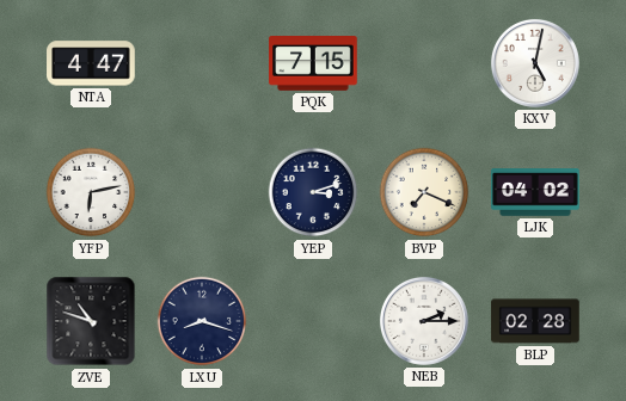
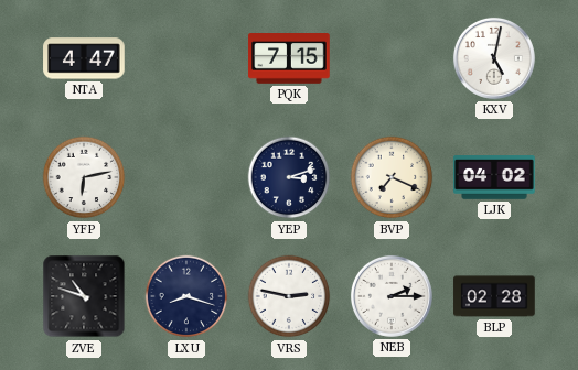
VRS: none -> 2:47 (289, 296)
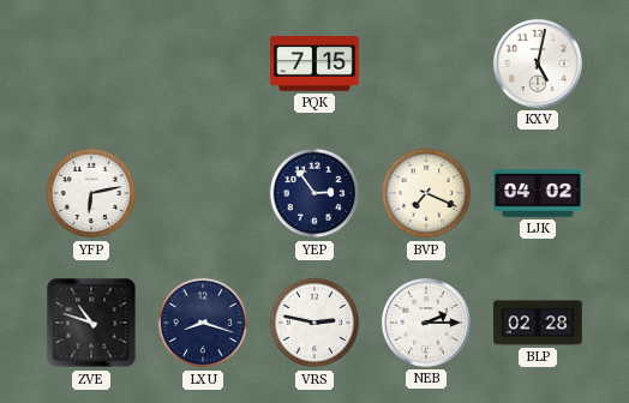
NTA: 4:47 -> none (84, 58)
YEP: 3:12 -> 2:54 (314, 193)
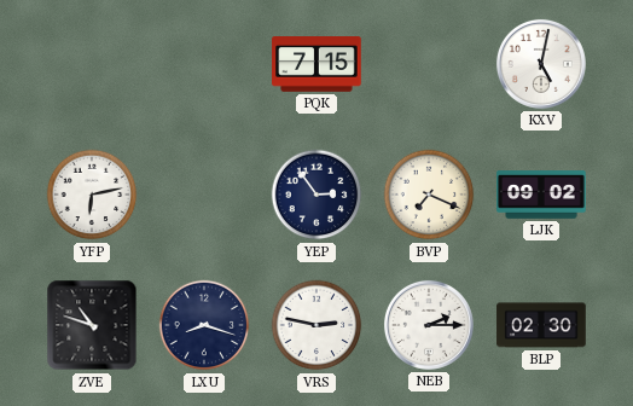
LJK: 04:02 -> 09:02 (541, 195)
BLP: 02:28 -> 02:30 (541, 325)
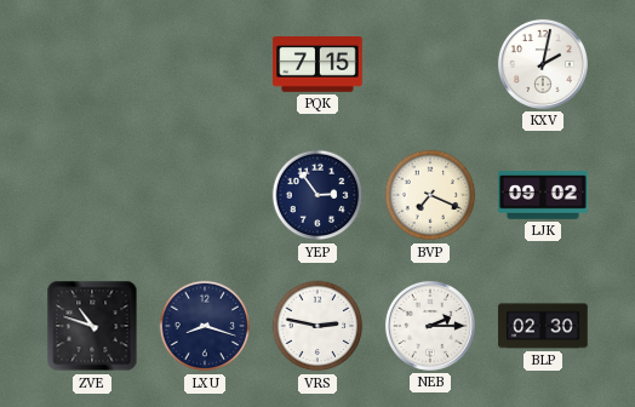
KXV: 5:02 -> 2:02 (543, 64)
YFP: 6:13 -> none (92, 195)
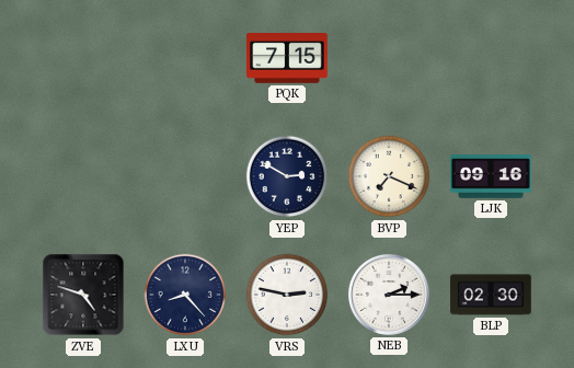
KXV: 2:02 -> none (543, 64)
YEP: 2:54 -> 2:50 (287, 176)
LJK: 09:02 -> 09:16 (491, 176)
ZVE: 10:48 -> 4:48 (83, 295)
LXU: 8:18 -> 8:23 (185, 295)
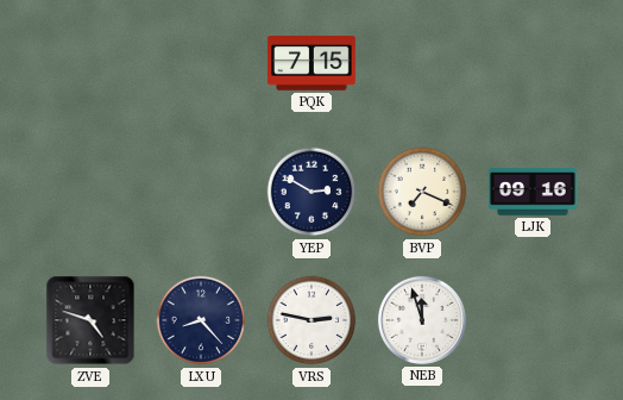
NEB: 2:15 -> 11:57 (422, 320)
BLP: 02:30 -> none (491, 295)
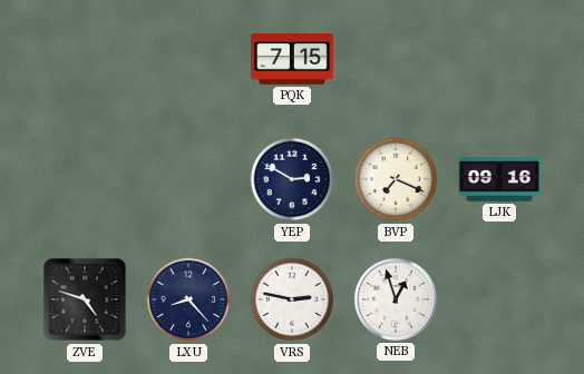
NEB: 11:57 -> 12:57 (396, 299)
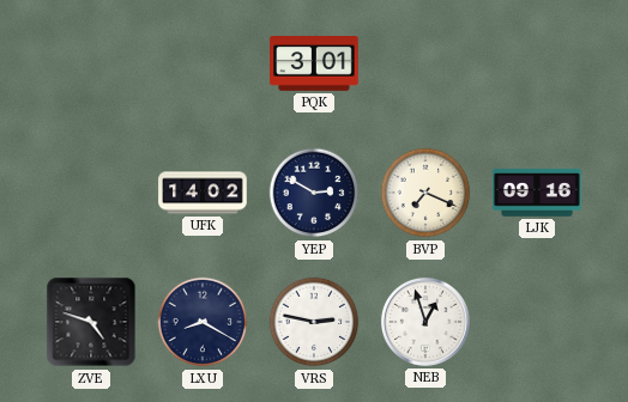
PQK: 7:15 -> 3:01 (314, 63)
UFK: none -> 14:02 (203, 193)
LXU: 8:23 -> 8:20 (203, 322)
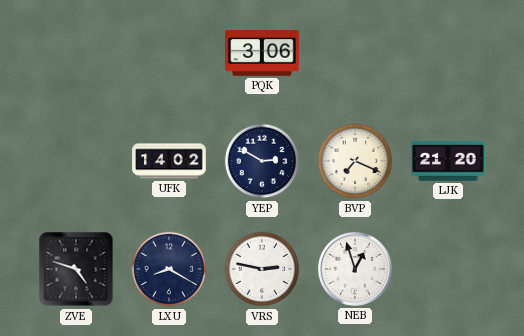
PQK: 3:01 -> 3:06 (262, 53)
LJK: 09:16 -> 21:20 (448, 161)
